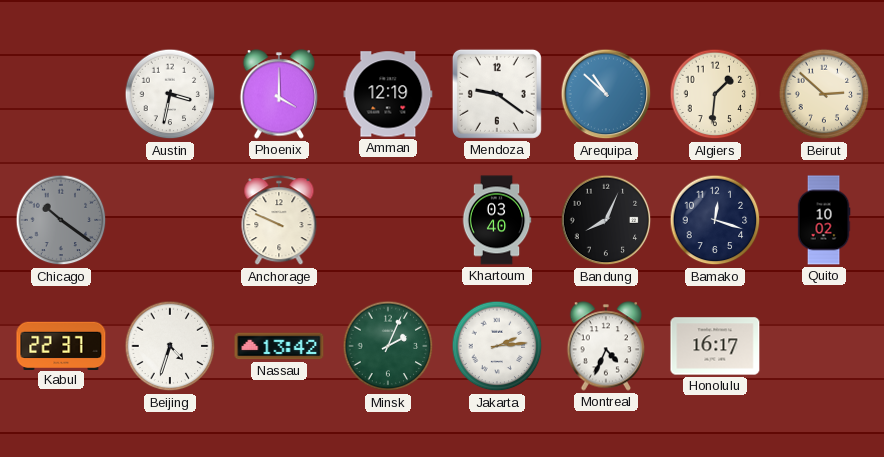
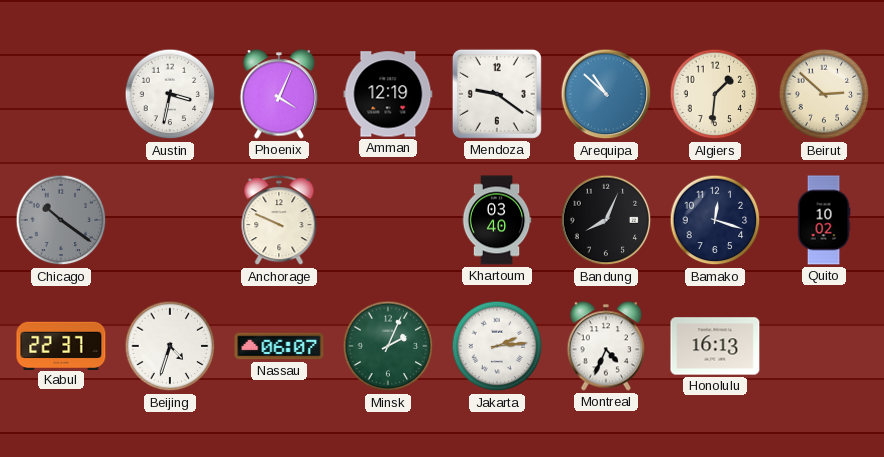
Phoenix: 4:00 -> 4:04 (279, 94)
Nassau: 13:42 -> 06:07 (279, 346)
Honolulu: 16:17 -> 16:13 (715, 346)
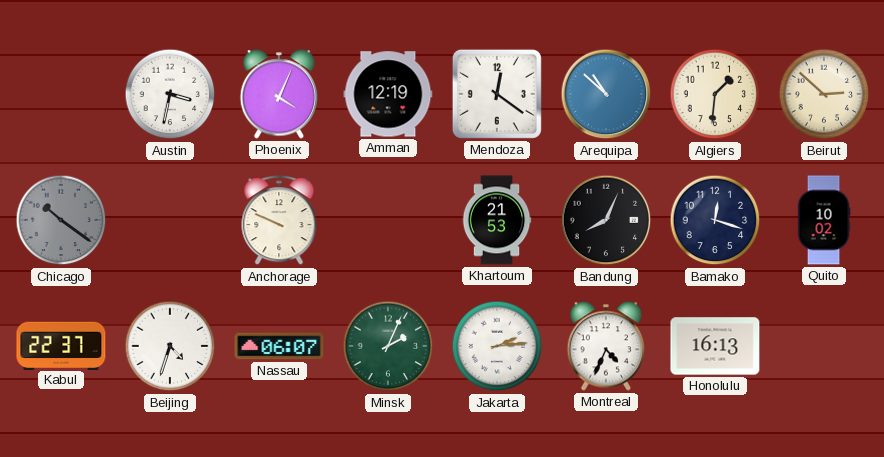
Mendoza: 9:21 -> 12:21 (497, 94)
Khartoum: 03:40 -> 21:53 (497, 220)
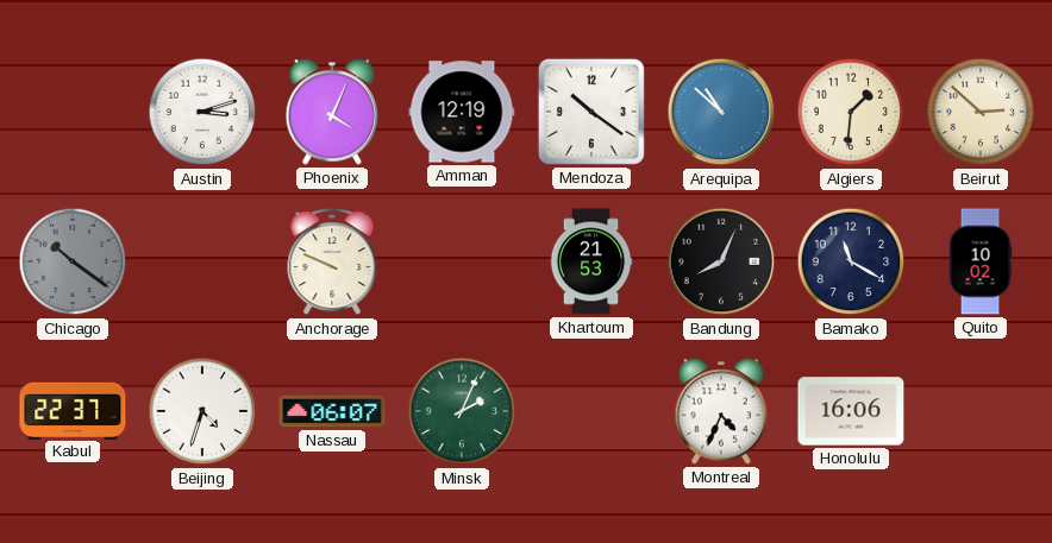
Austin: 3:32 -> 3:12 (202, 112)
Mendoza: 12:21 -> 10:21 (591, 112)
Bamako: 12:18 -> 11:20 (851, 261)
Jakarta: 2:14 -> none (497, 346)
Honolulu: 16:13 -> 16:06 (851, 411)
